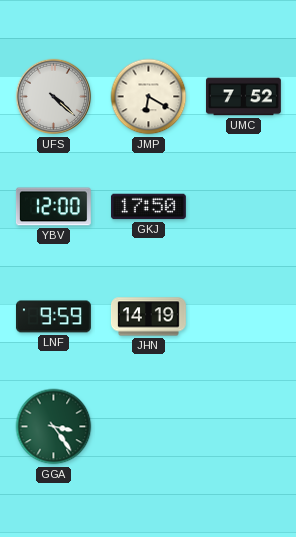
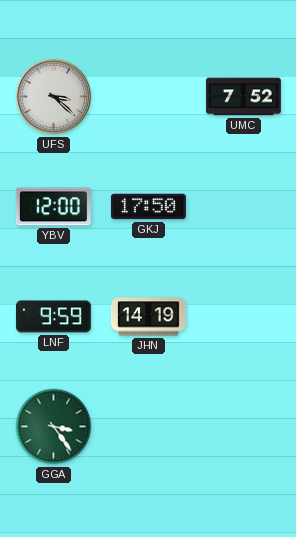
UFS: 4:22 -> 3:22 (54, 97)
JMP: 6:20 -> none (149, 97)
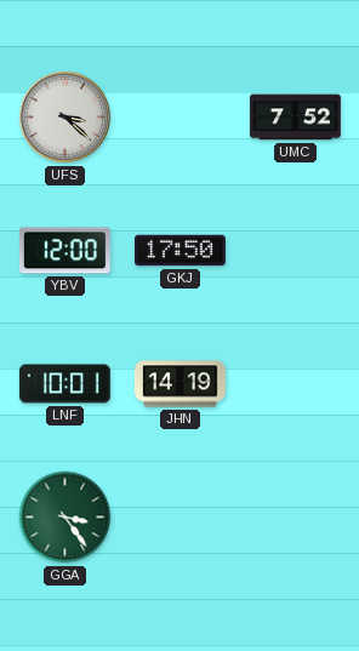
LNF: 9:59 -> 10:01 (64, 384)
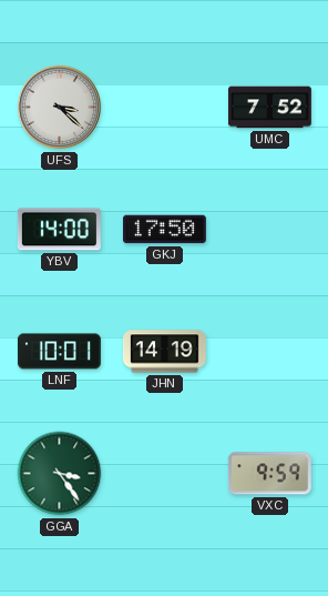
YBV: 12:00 -> 14:00 (59, 230)
VXC: none -> 9:59 (269, 474)
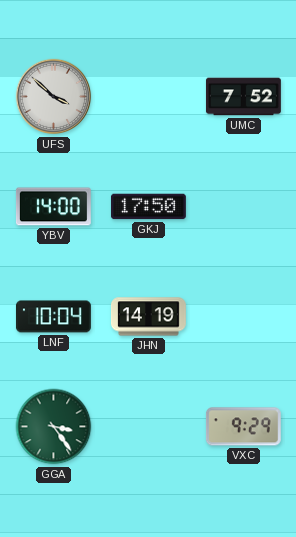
UFS: 3:22 -> 3:52 (54, 97)
LNF: 10:01 -> 10:04 (53, 317)
VXC: 9:59 -> 9:29 (243, 427)
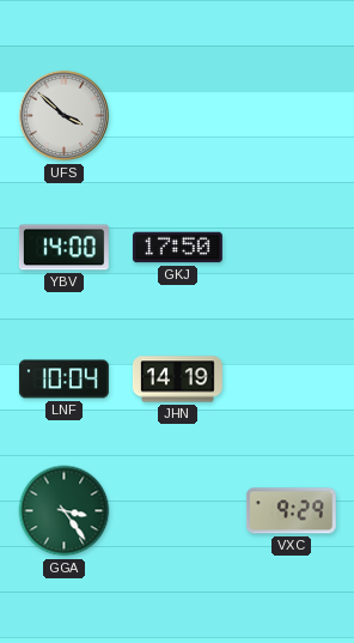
UMC: 7:52 -> none (243, 97)
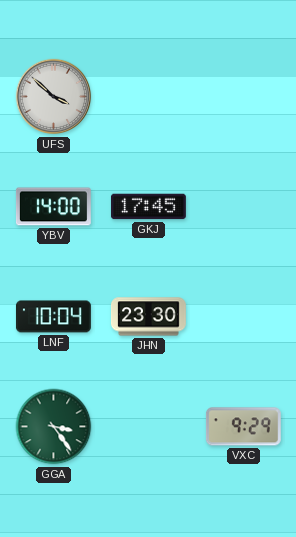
GKJ: 17:50 -> 17:45 (148, 207)
JHN: 14:19 -> 23:30 (148, 317)
